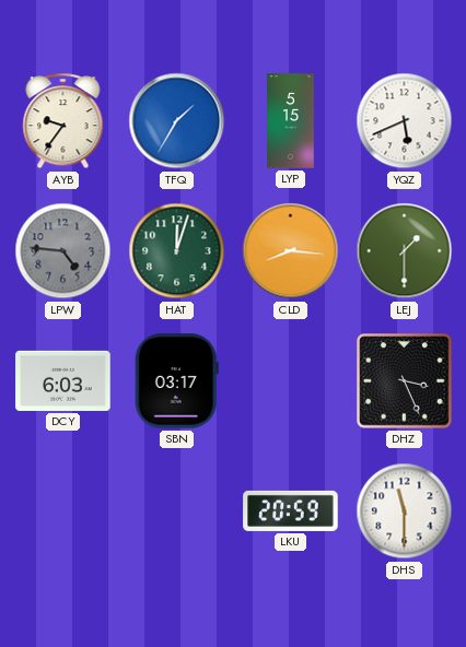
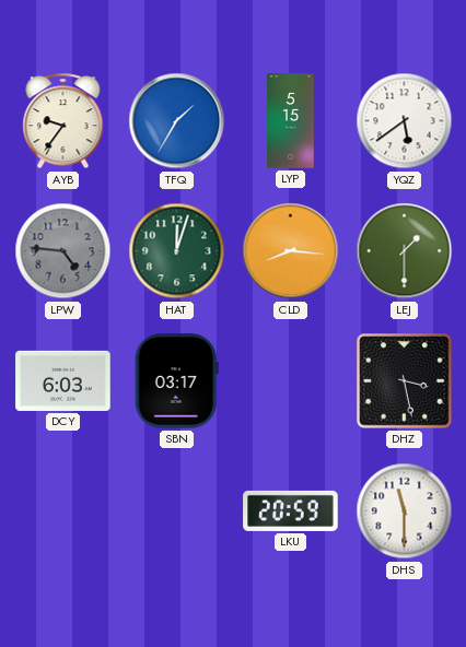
YQZ: 5:41 -> 5:39 (405, 121)
DHZ: 3:26 -> 3:28 (405, 381)
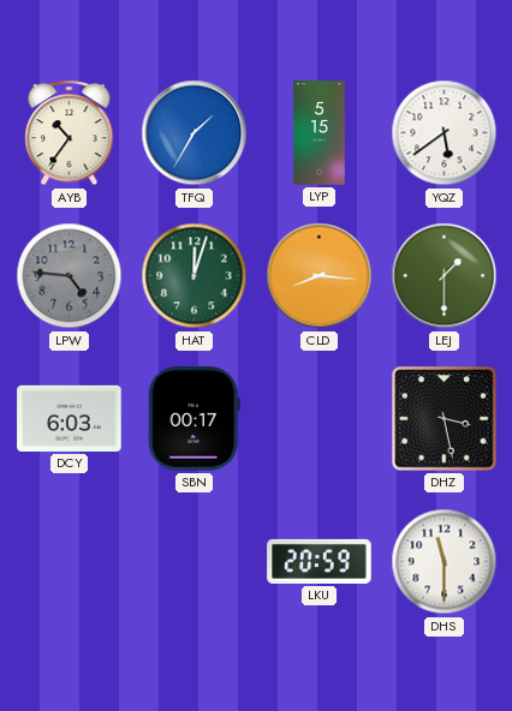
AYB: 9:36 -> 10:36 (70, 133)
SBN: 03:17 -> 00:17 (194, 419)
